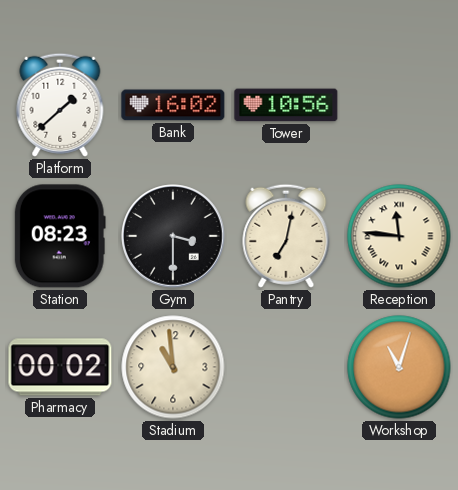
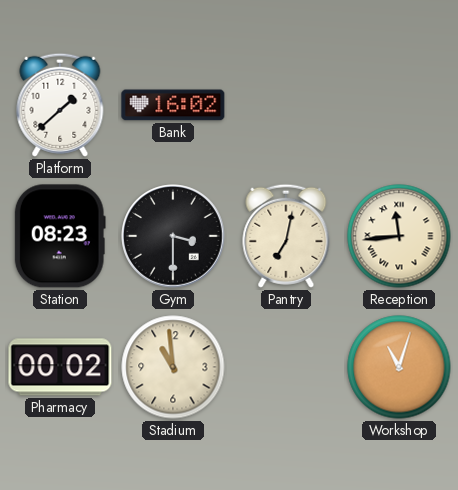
Tower: 10:56 -> none (286, 105)
Reception: 11:46 -> 11:44 (399, 236)
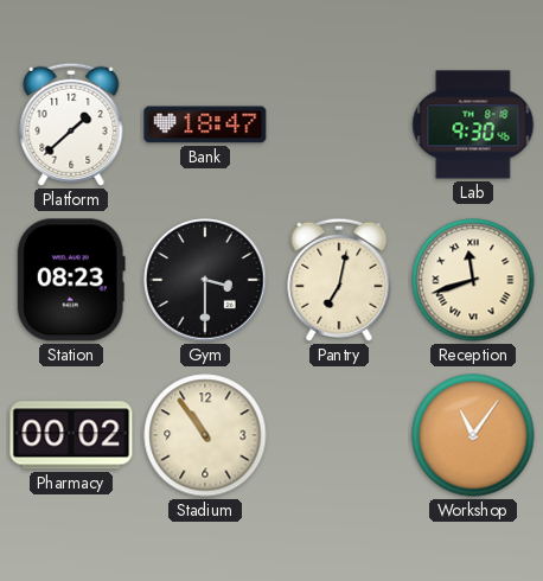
Bank: 16:02 -> 18:47 (205, 124)
Lab: none -> 9:30 (473, 124)
Reception: 11:44 -> 11:42 (473, 280)
Stadium: 10:59 -> 10:54 (205, 435)
Workshop: 11:03 -> 11:06 (473, 435)
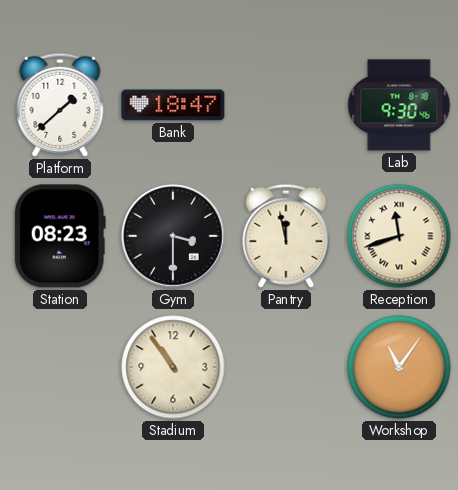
Pantry: 7:02 -> 11:58 (286, 236)
Pharmacy: 00:02 -> none (71, 435)
